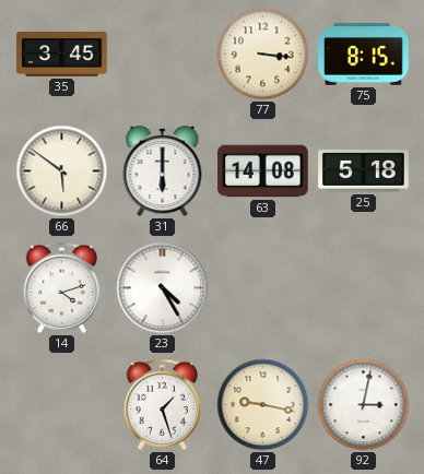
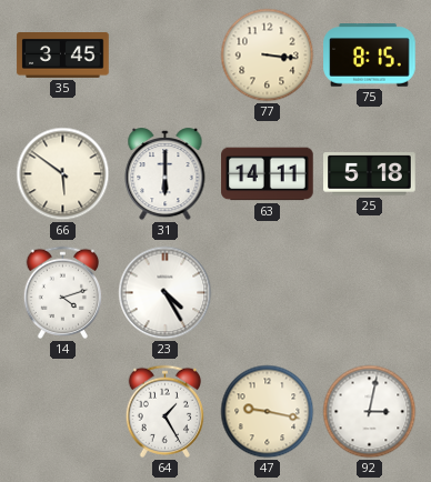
63: 14:08 -> 14:11 (268, 174)
64: 1:27 -> 1:25 (166, 411)
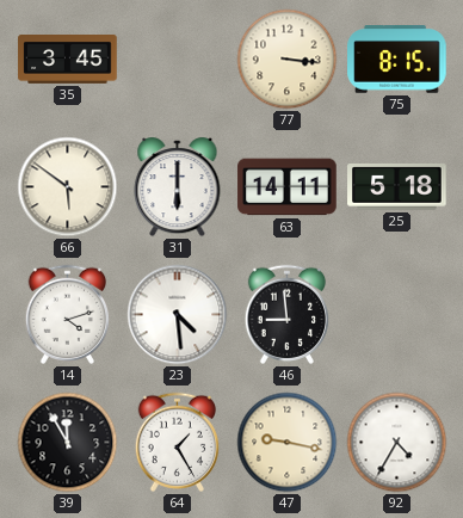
23: 4:25 -> 4:29 (178, 315)
46: none -> 8:59 (288, 314)
39: none -> 11:55 (68, 443)
92: 3:02 -> 4:35 (397, 443)
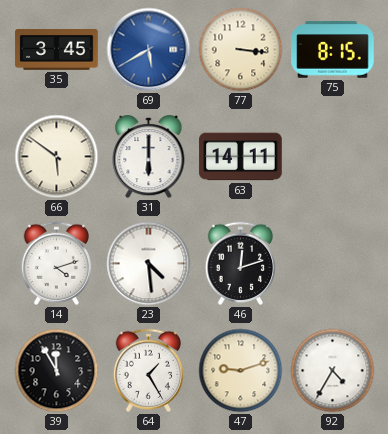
69: none -> 5:40 (149, 50)
25: 5:18 -> none (397, 187)
46: 8:59 -> 12:12 (241, 263)
47: 9:17 -> 9:12 (241, 371)
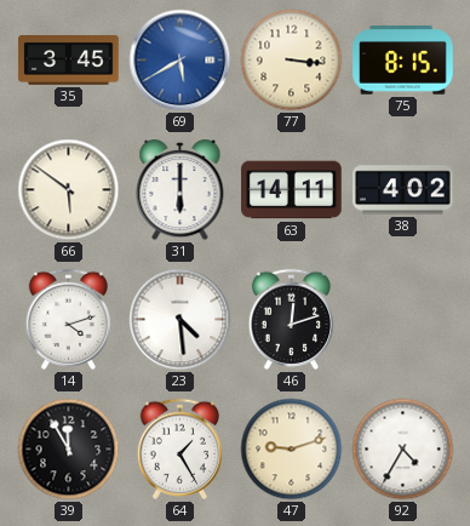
38: none -> 4:02 (403, 190)
